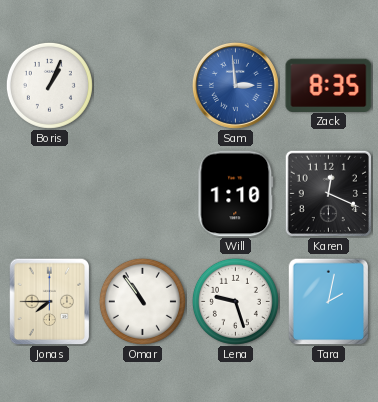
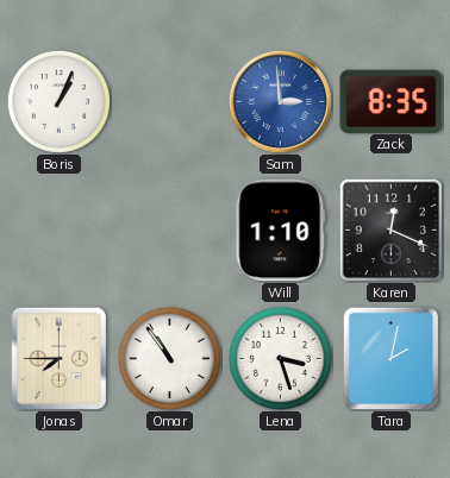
Lena: 9:27 -> 3:27 (280, 358)
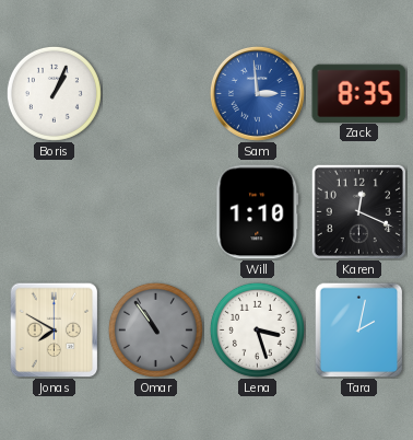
Jonas: 7:45 -> 7:50 (55, 329)
Omar dial: white -> grey (155, 329)
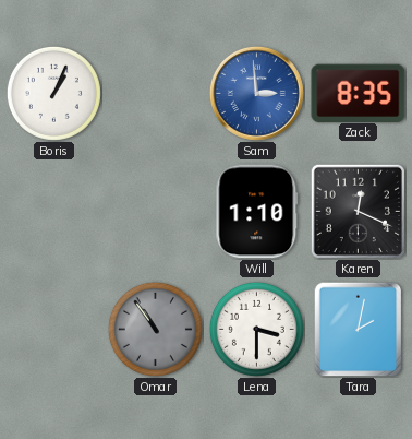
Jonas: 7:50 -> none (55, 329)
Lena: 3:27 -> 3:30 (256, 329)
